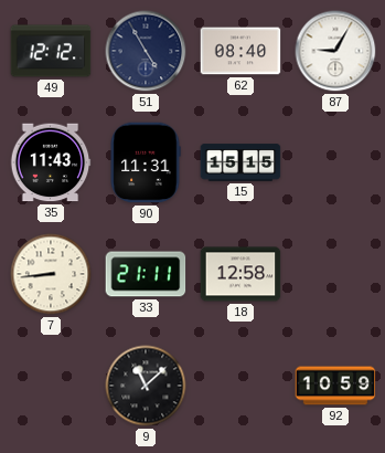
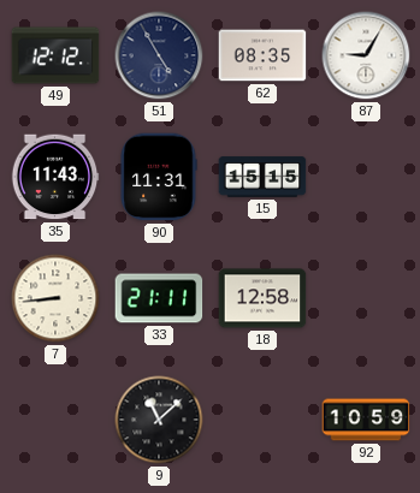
62: 08:40 -> 08:35 (262, 55)
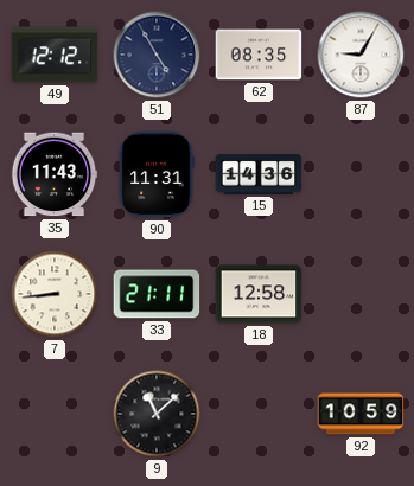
15: 15:15 -> 14:36 (259, 174)
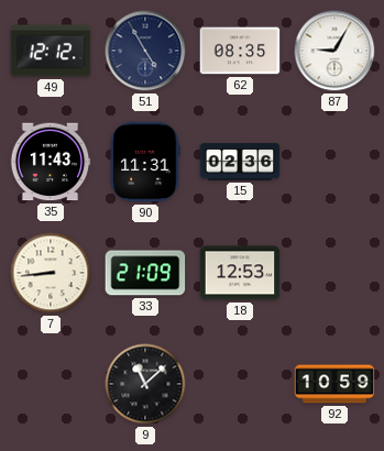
15: 14:36 -> 02:36 (240, 162)
33: 21:11 -> 21:09 (145, 273)
18: 12:58 -> 12:53 (240, 273)
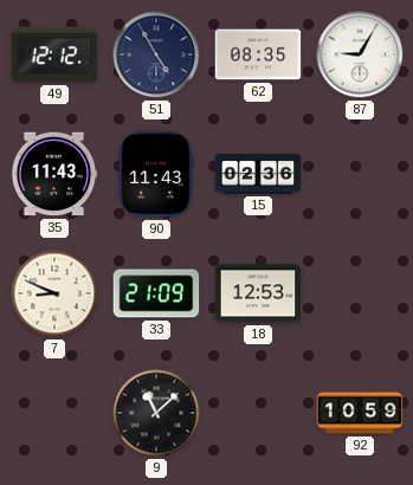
90: 11:31 -> 11:43 (156, 174)
7: 8:44 -> 8:49 (54, 293)
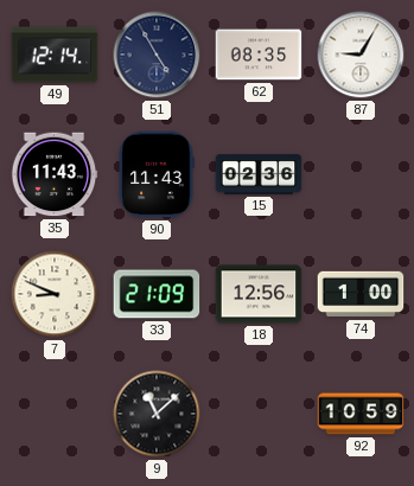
49: 12:12 -> 12:14 (55, 55)
18: 12:53 -> 12:56 (259, 294)
74: none -> 1:00 (361, 294)
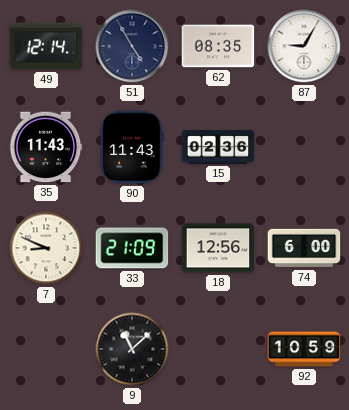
74: 1:00 -> 6:00 (304, 248)
